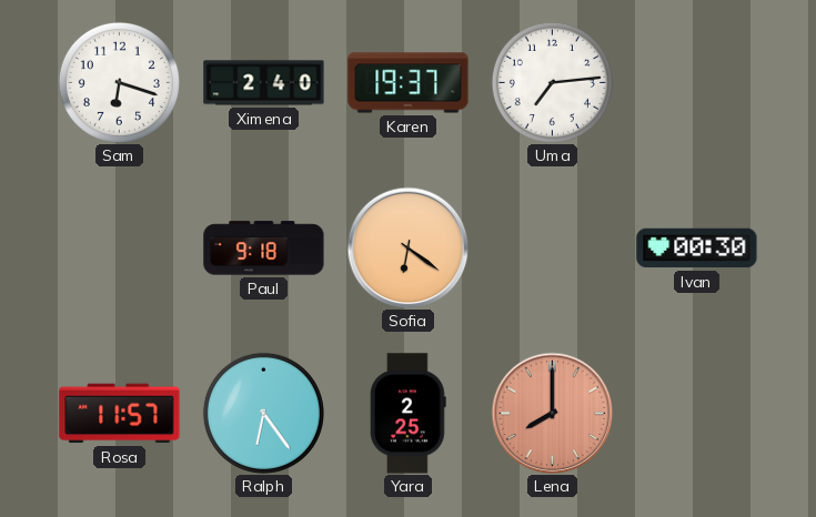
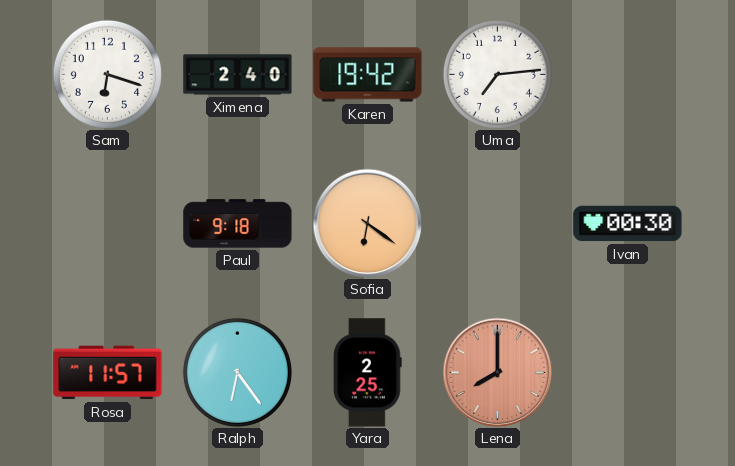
Karen: 19:37 -> 19:42 (368, 75)
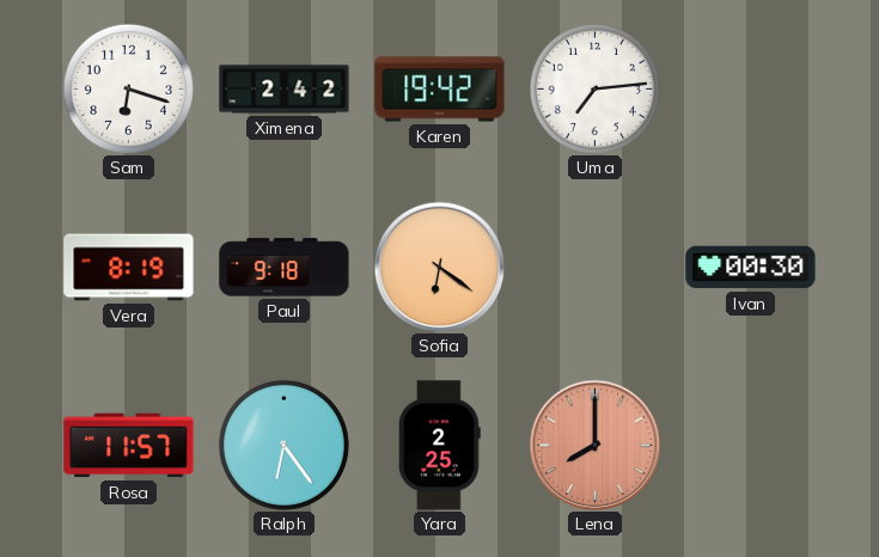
Ximena: 2:40 -> 2:42 (285, 90)
Vera: none -> 8:19 (129, 268)
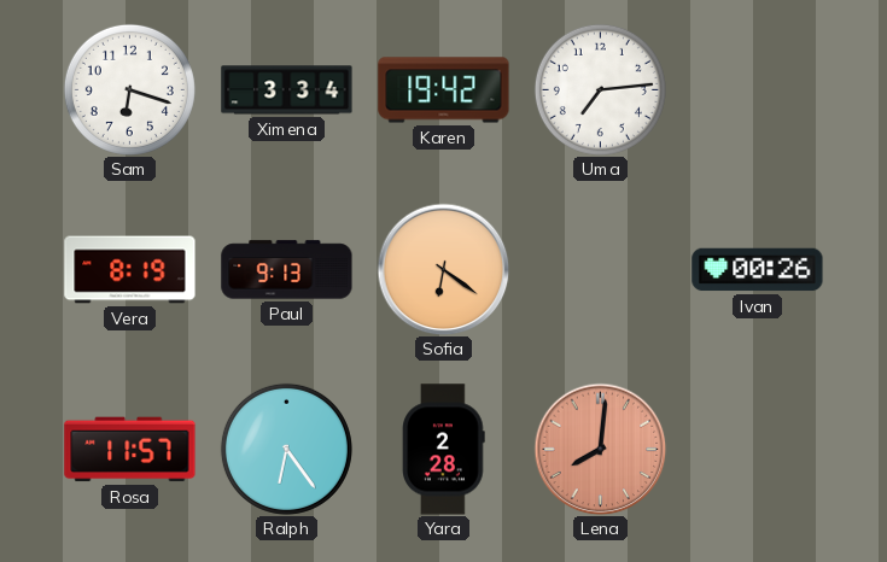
Ximena: 2:42 -> 3:34 (287, 90)
Paul: 9:18 -> 9:13 (287, 270)
Ivan: 00:30 -> 00:26 (758, 270)
Yara: 2:25 -> 2:28 (444, 450)
Lena: 8:00 -> 8:01 (600, 449)
